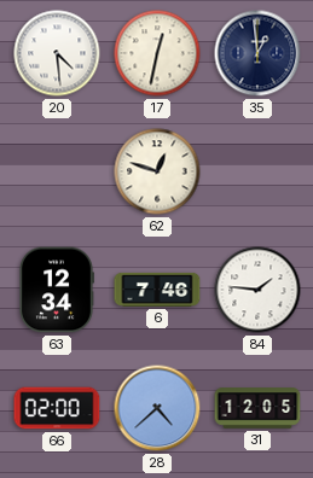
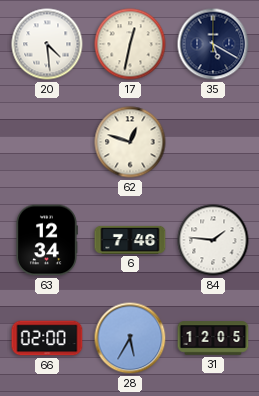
35: 12:59 -> 5:20 (213, 44)
28: 4:38 -> 5:35 (130, 338)
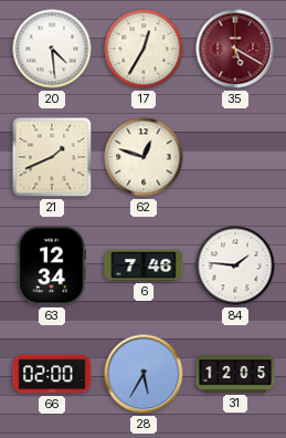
17: 12:32 -> 12:35 (144, 49)
35 dial: navy -> burgundy (235, 49)
21: none -> 1:41 (52, 157)
